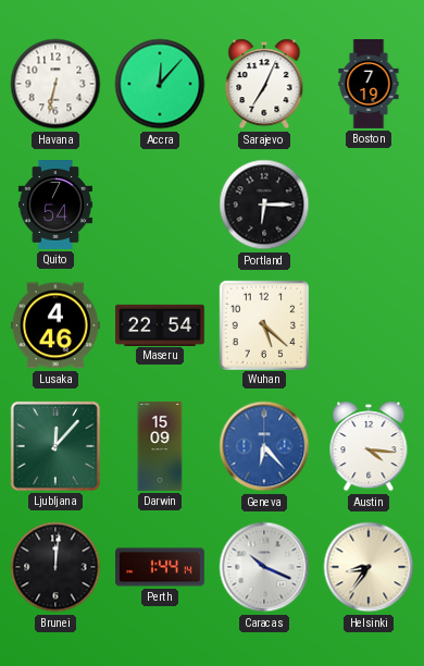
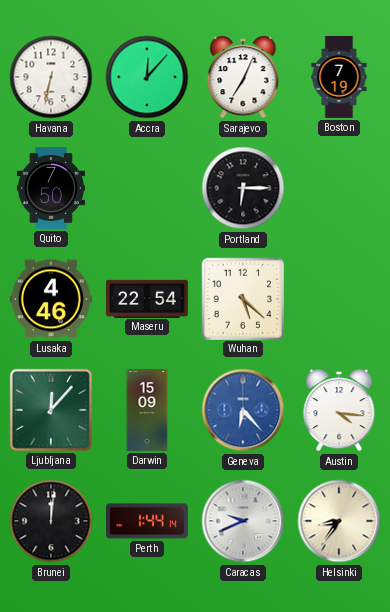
Quito: 7:54 -> 7:50 (51, 189)
Caracas: 10:19 -> 9:41 (243, 521)
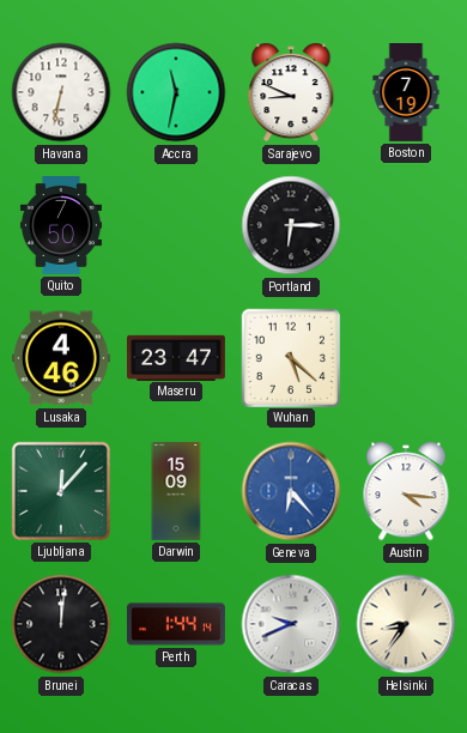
Accra: 12:07 -> 11:32 (176, 92)
Sarajevo: 7:04 -> 8:49 (291, 92)
Maseru: 22:54 -> 23:47 (177, 357)
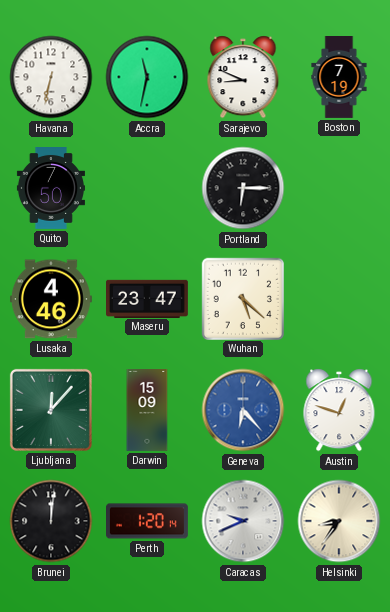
Austin: 4:16 -> 12:48 (339, 410)
Perth: 1:44 -> 1:20 (148, 521)
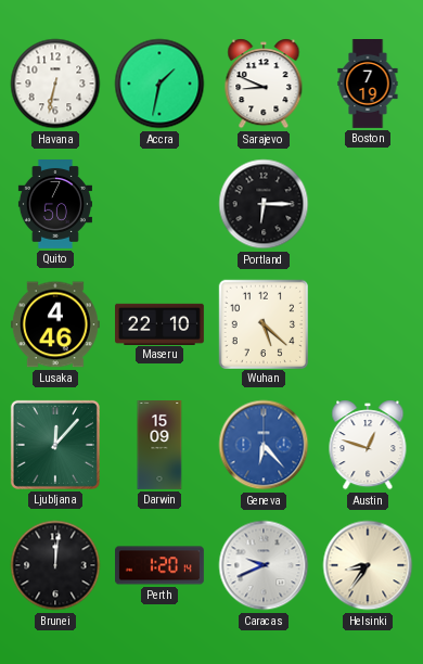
Accra: 11:32 -> 1:32 (159, 84)
Maseru: 23:47 -> 22:10 (161, 323)
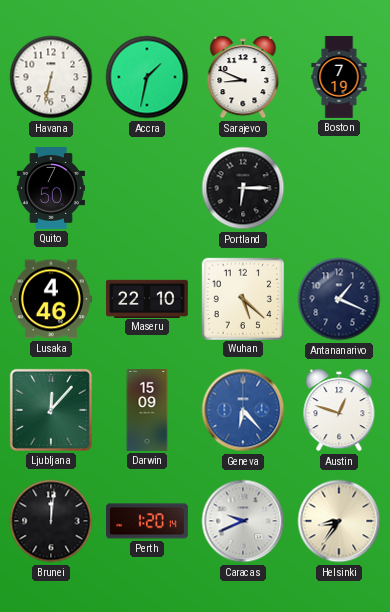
Antananarivo: none -> 1:19 (339, 299)
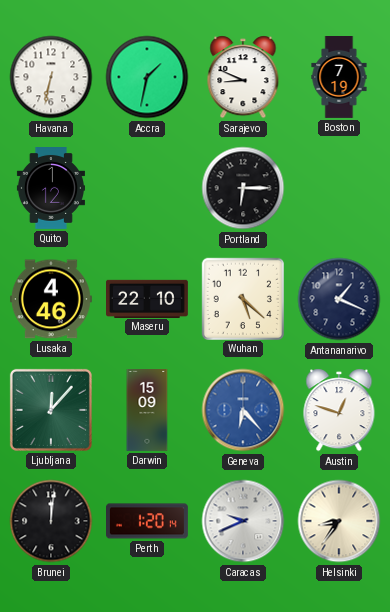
Quito: 7:50 -> 1:12 (51, 189)
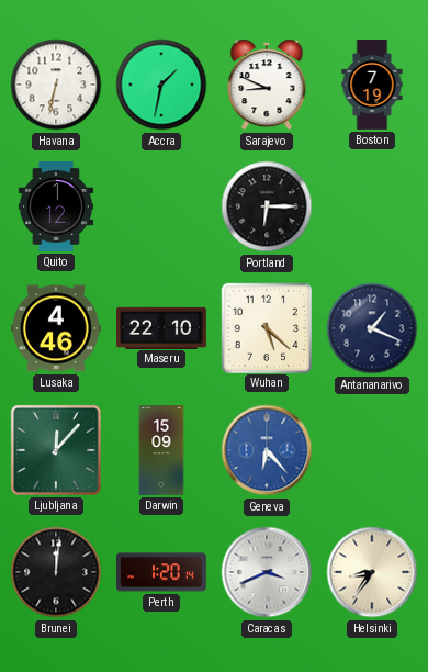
Austin: 12:48 -> none (339, 410)
Caracas: 9:41 -> 3:41 (267, 572)
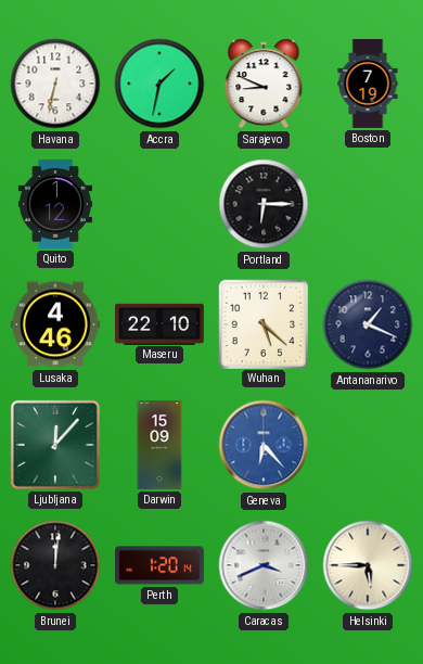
Helsinki: 8:36 -> 5:45 (368, 565)
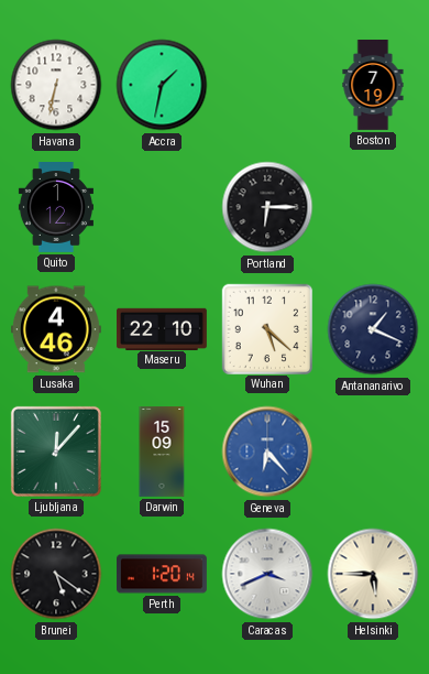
Sarajevo: 8:49 -> none (264, 84)
Brunei: 12:01 -> 5:21 (56, 574)
